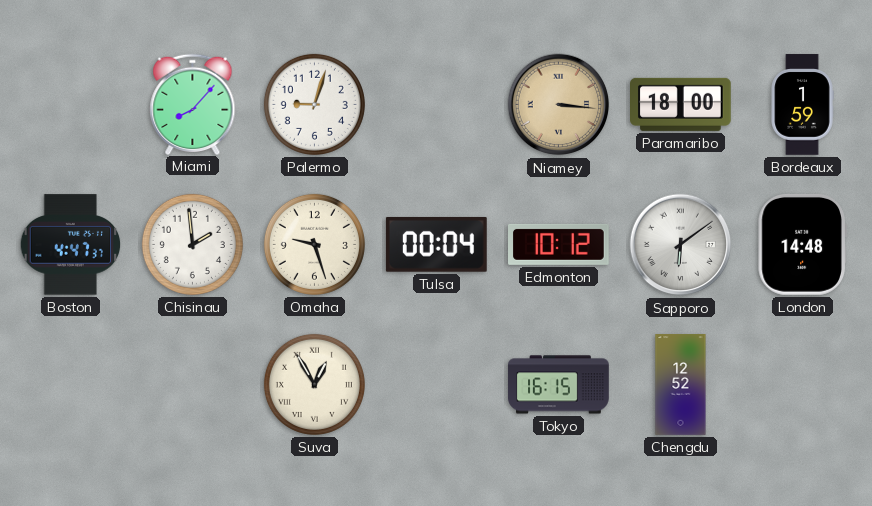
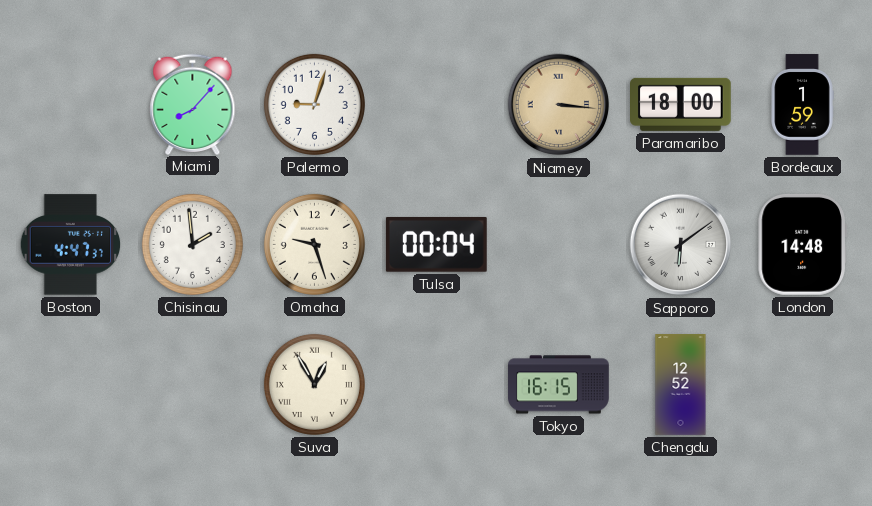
Edmonton: 10:12 -> none (559, 244)
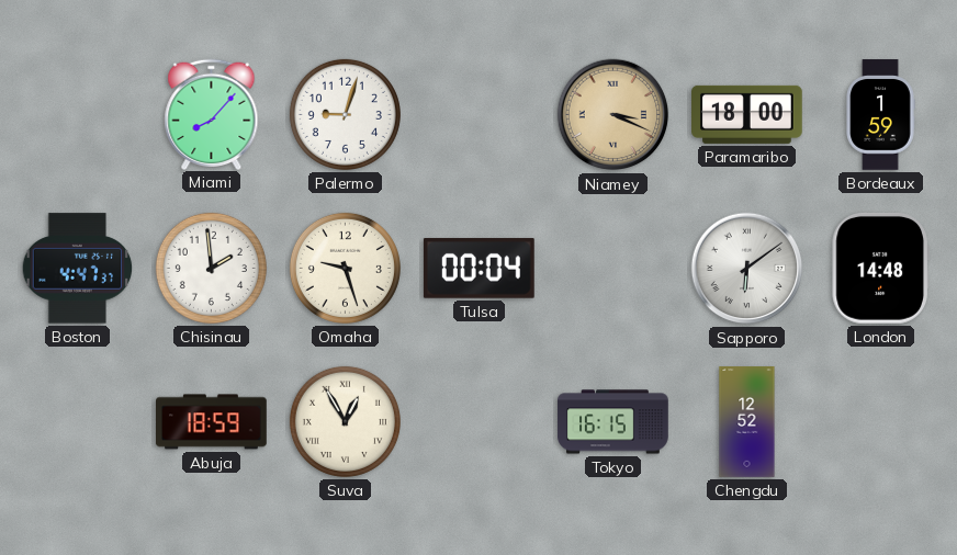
Niamey: 3:16 -> 3:19 (613, 115)
Abuja: none -> 18:59 (212, 422)
